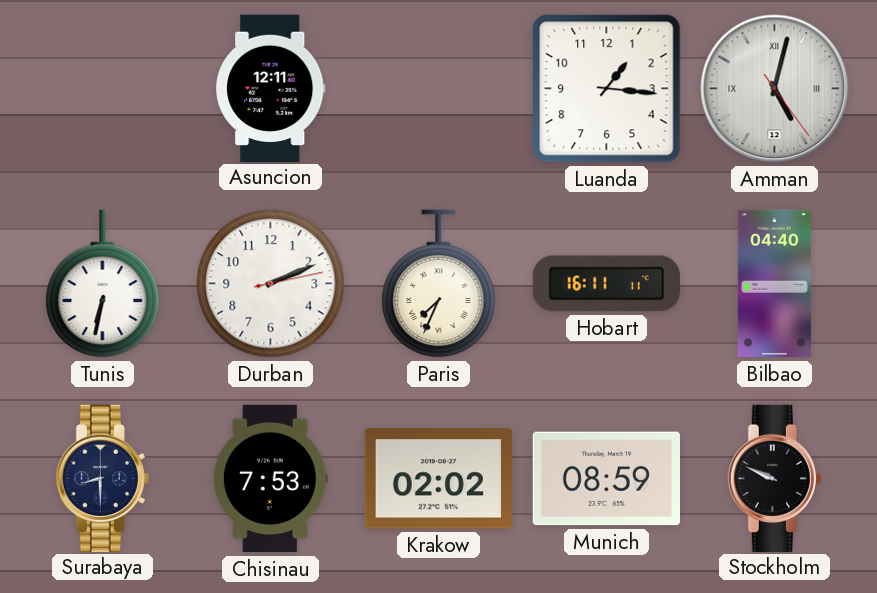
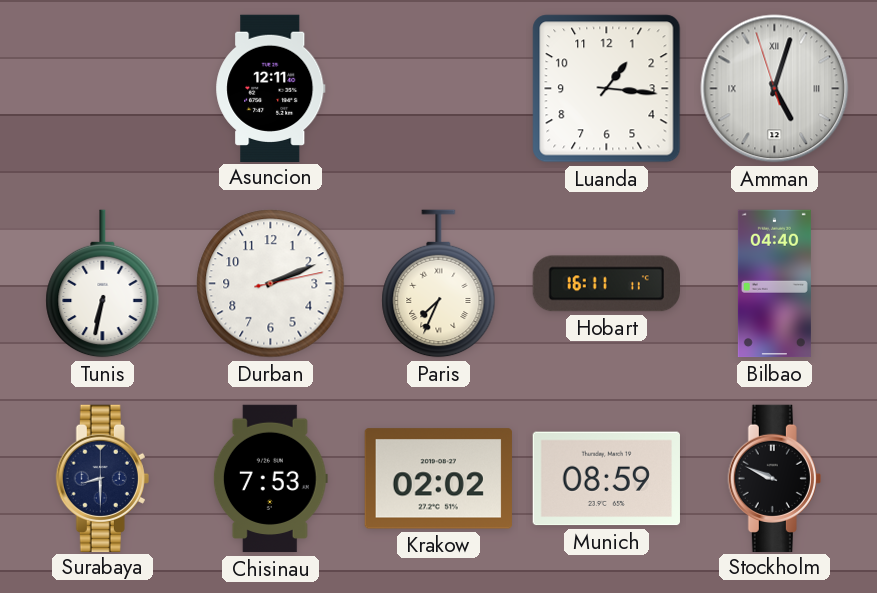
Amman: 5:02:24 -> 5:02:57 (775, 89)
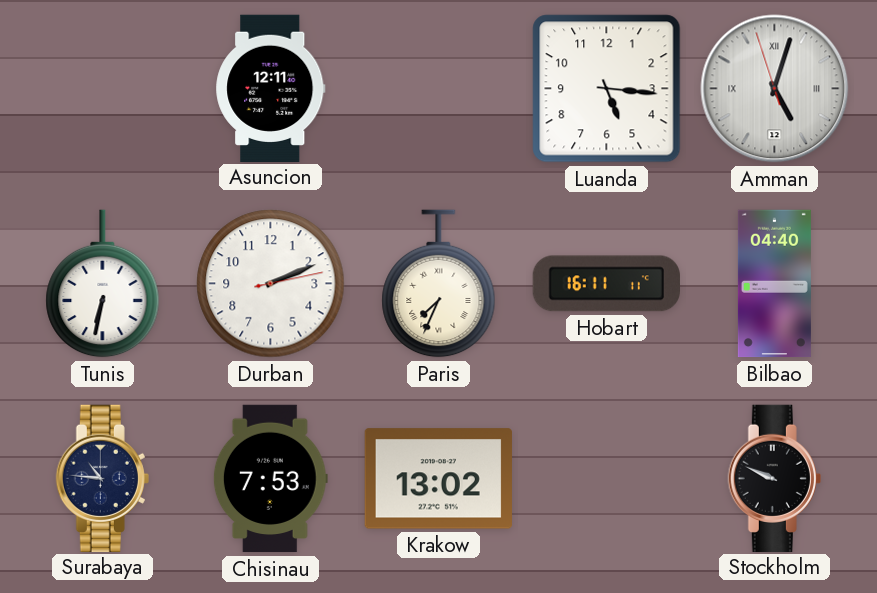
Luanda: 1:16 -> 5:16 (607, 89)
Surabaya: 8:30 -> 10:46 (102, 478)
Krakow: 02:02 -> 13:02 (438, 479)
Munich: 08:59 -> none (606, 479)
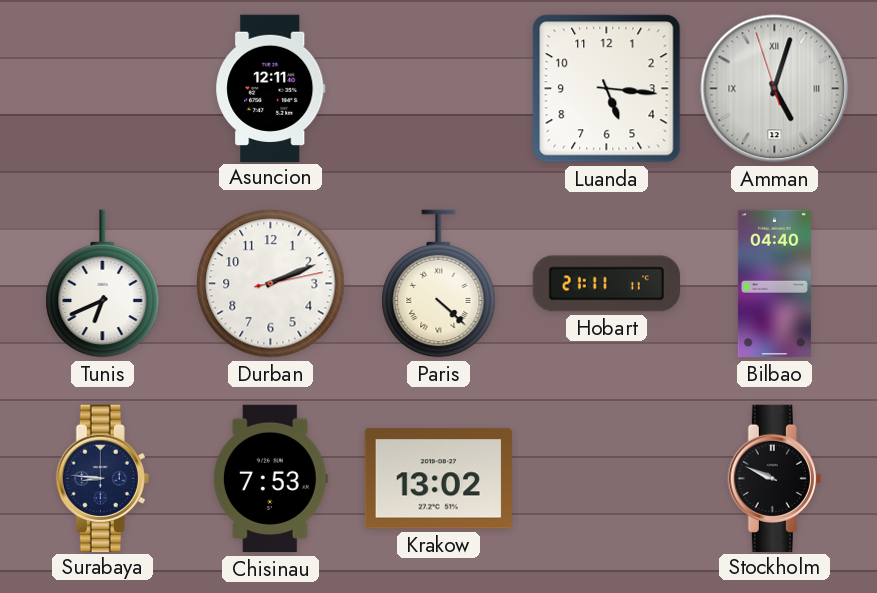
Tunis: 6:32 -> 6:41 (103, 284)
Paris: 7:34 -> 4:22 (439, 284)
Hobart: 16:11 -> 21:11 (606, 284)
Surabaya: 10:46 -> 8:46 (102, 478)
